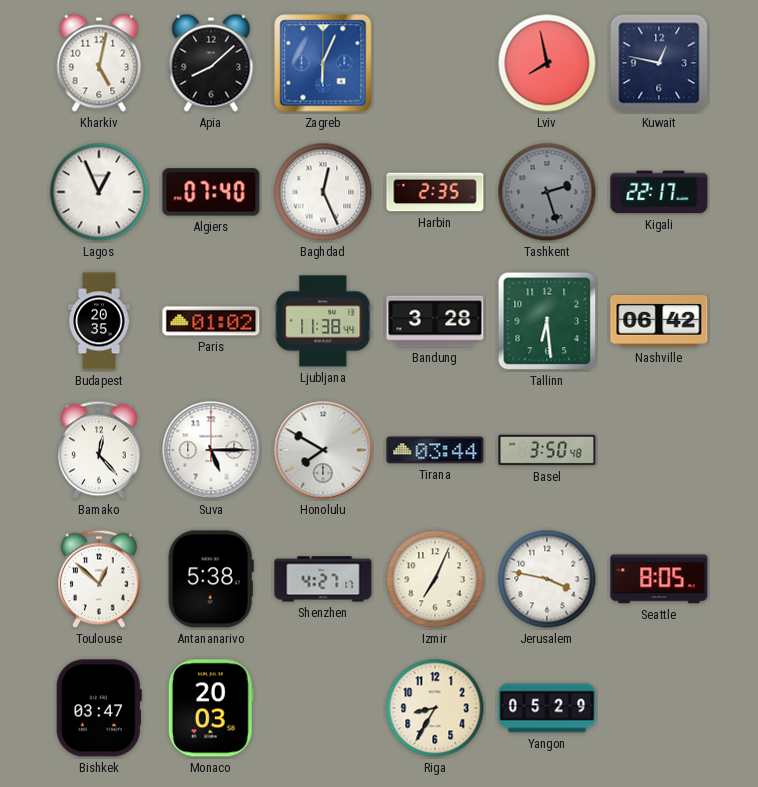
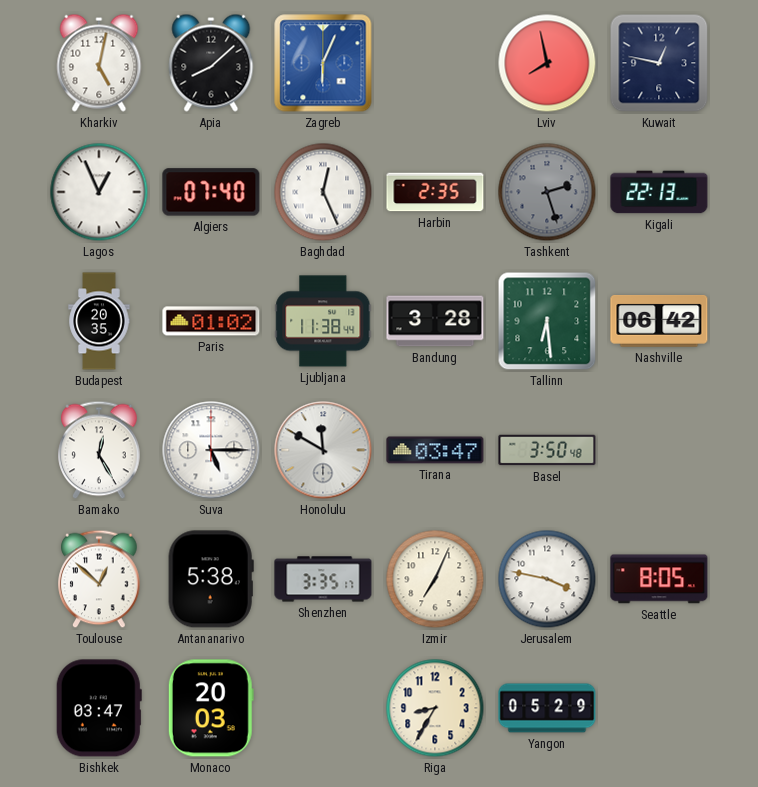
Kigali: 22:17 -> 22:13 (659, 192)
Bamako: 12:23 -> 12:25 (99, 450)
Honolulu: 7:50 -> 11:50 (323, 450)
Tirana: 03:44 -> 03:47 (435, 450)
Shenzhen: 4:27 -> 3:35 (323, 579)
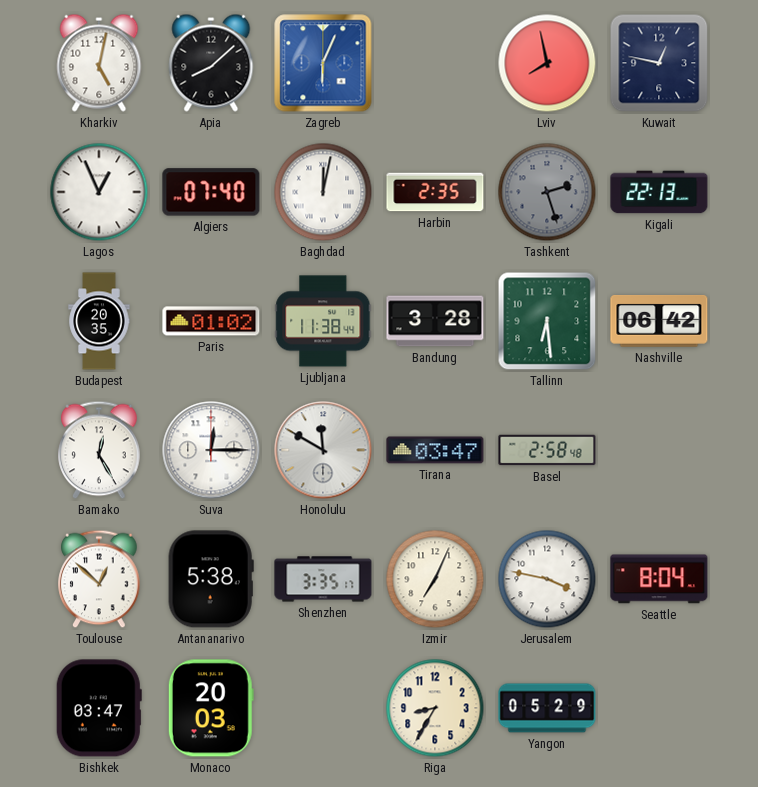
Baghdad: 12:26 -> 12:02 (323, 192)
Suva: 5:15 -> 12:15 (211, 450)
Basel: 3:50 -> 2:58 (547, 450)
Seattle: 8:05 -> 8:04 (659, 579)
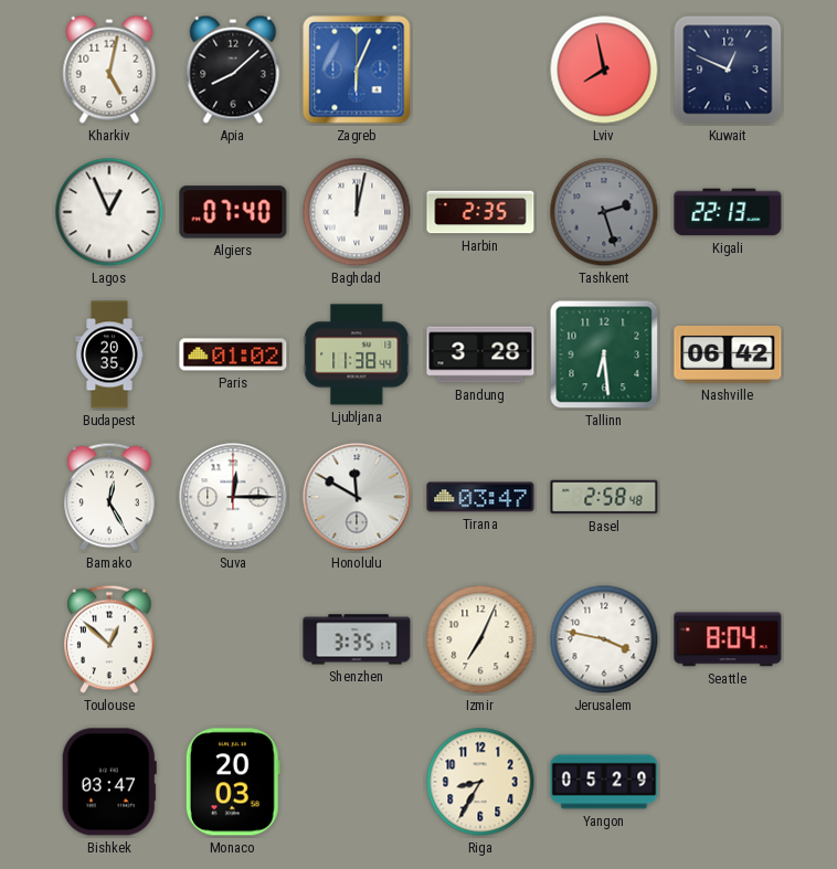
Kuwait: 12:47 -> 12:49 (728, 70)
Antananarivo: 5:38 -> none (211, 579)
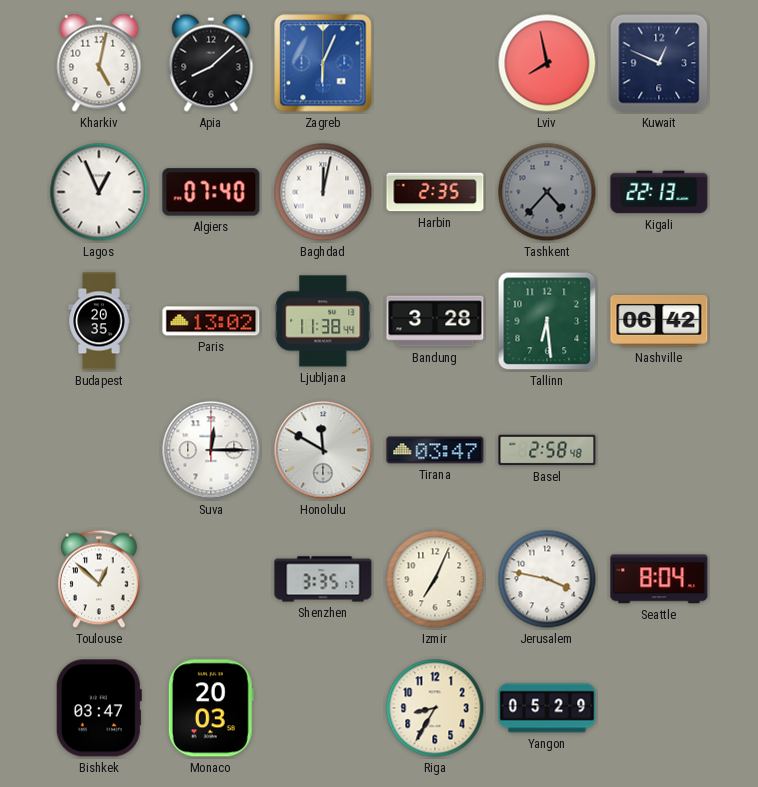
Tashkent: 2:27 -> 4:37 (547, 192)
Paris: 01:02 -> 13:02 (211, 321)
Bamako: 12:25 -> none (109, 497)
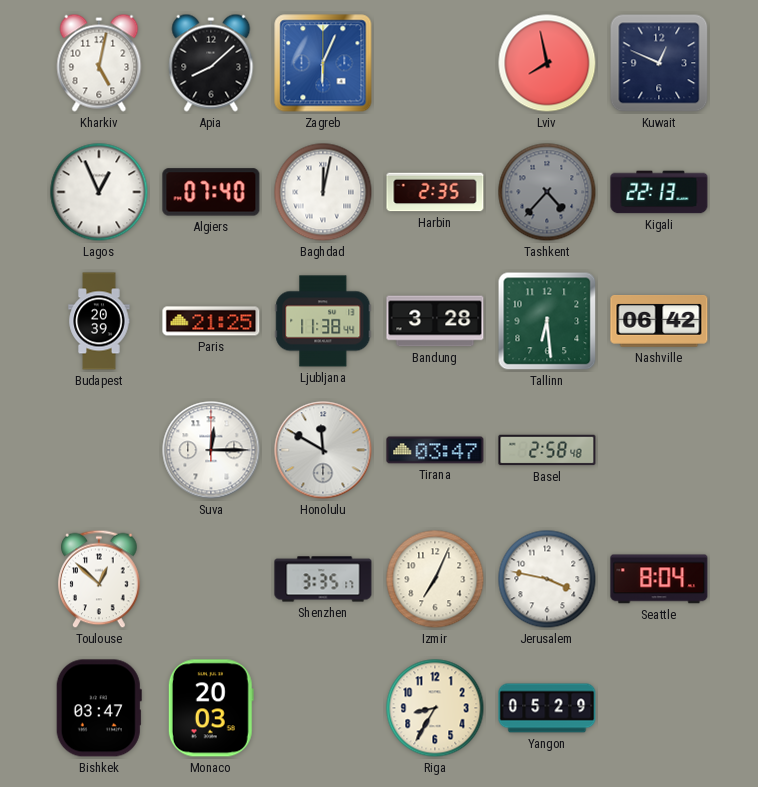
Budapest: 20:35 -> 20:39 (99, 321)
Paris: 13:02 -> 21:25 (211, 321)
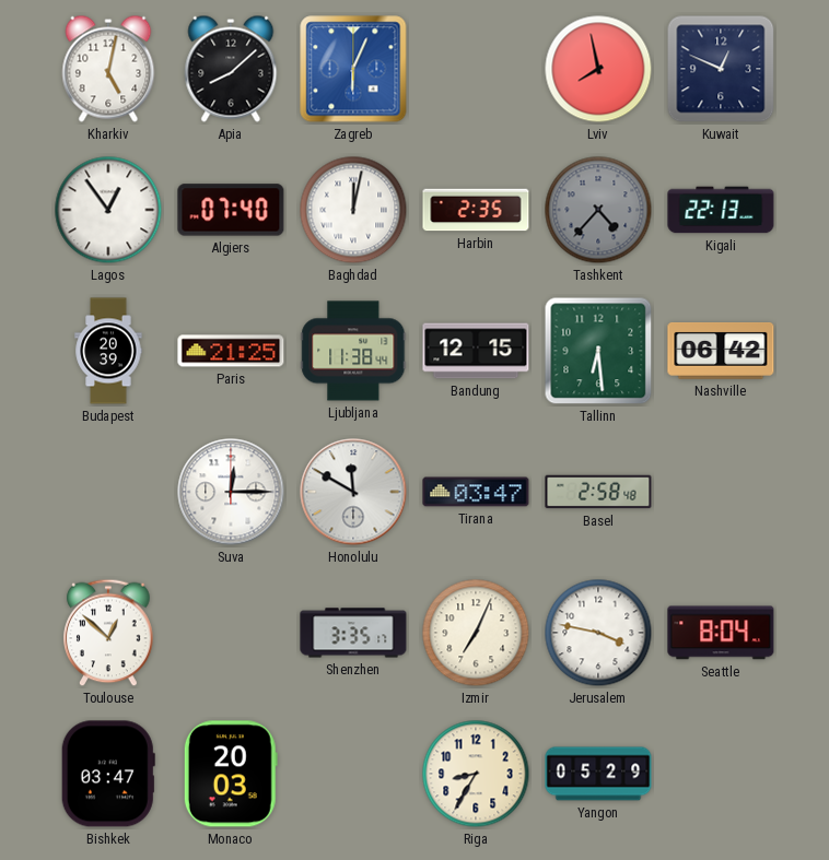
Lagos: 12:56 -> 12:54 (108, 210)
Bandung: 3:28 -> 12:15 (476, 351)
